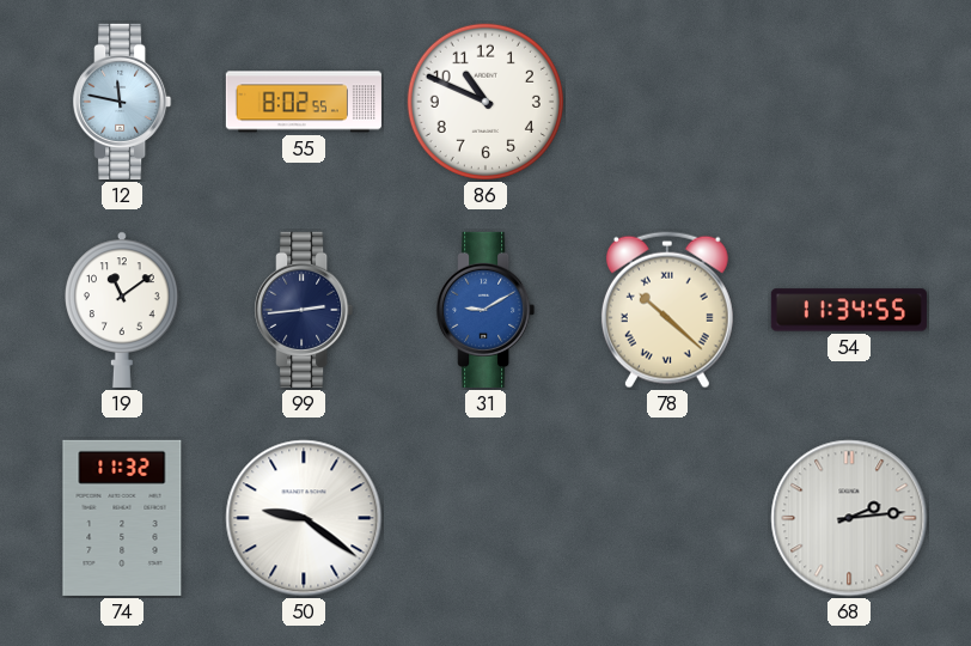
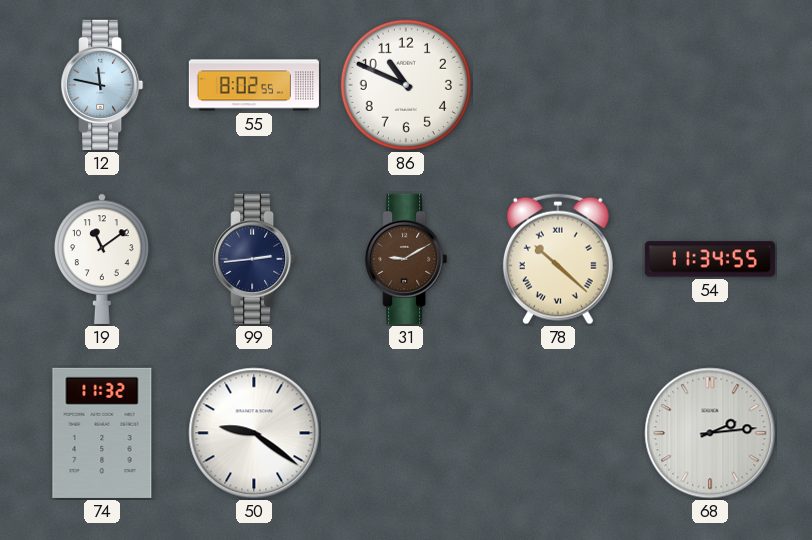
31 dial: blue -> brown (406, 259)
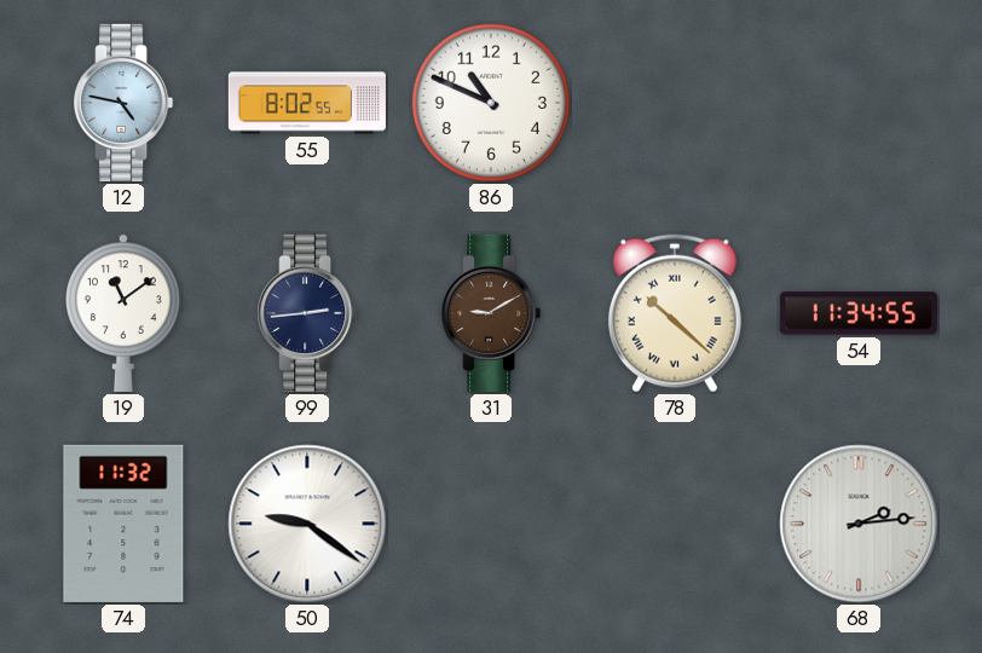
12: 11:47 -> 4:47 (123, 103)
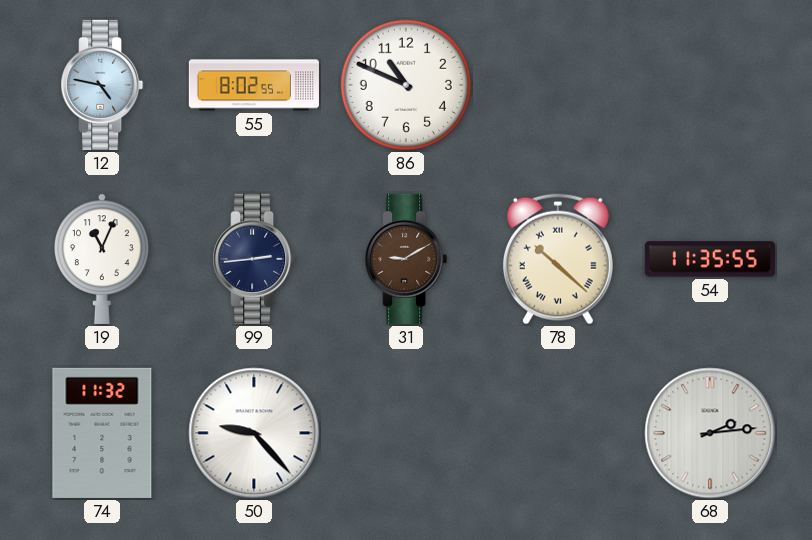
19: 11:09 -> 11:04 (103, 259)
54: 11:34 -> 11:35 (710, 259)
50: 9:21 -> 9:23 (254, 433)
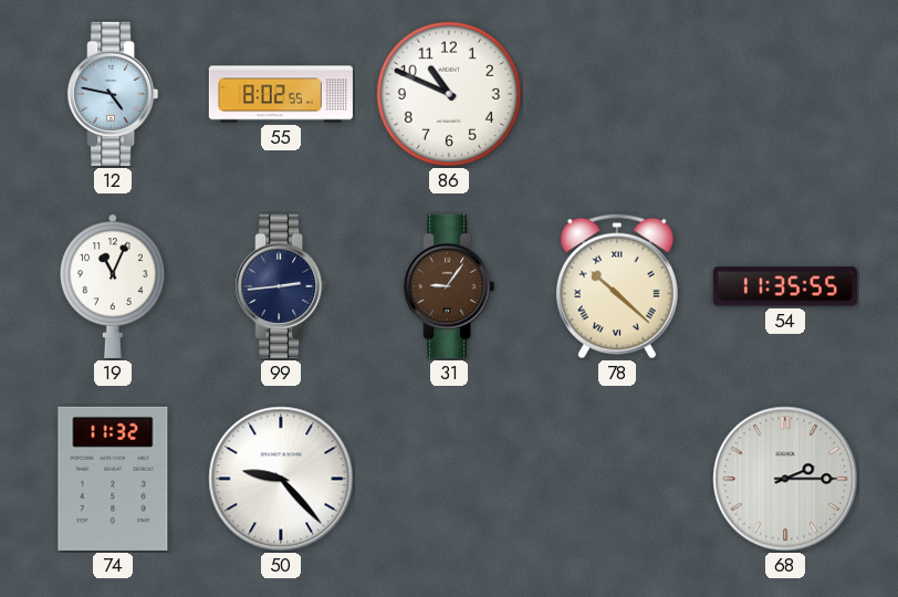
31: 9:10 -> 9:06 (449, 286)
68: 2:14 -> 2:15 (785, 479)
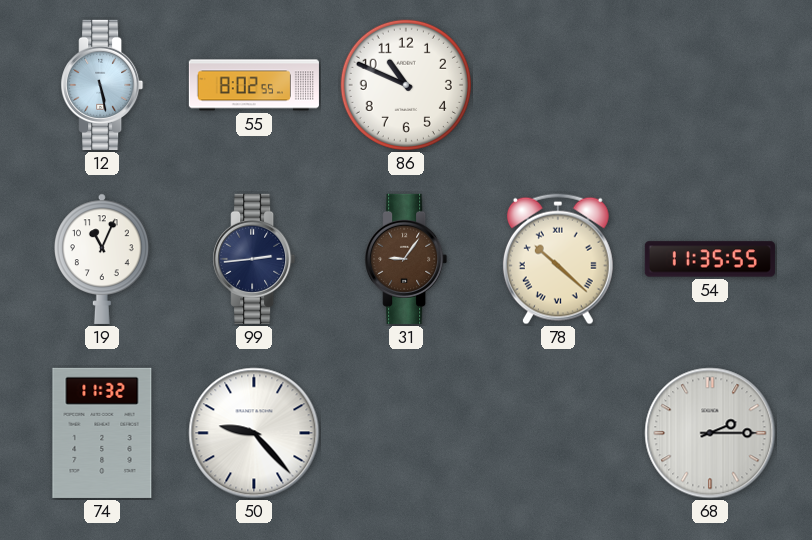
12: 4:47 -> 5:28 (102, 85)
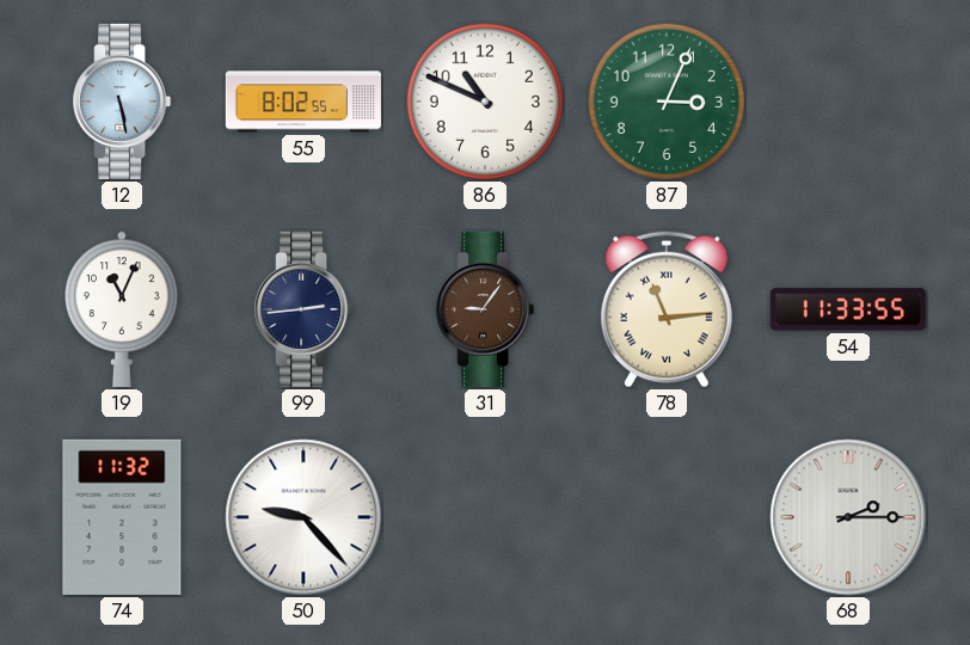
87: none -> 3:04 (667, 102)
78: 10:22 -> 11:14 (667, 309)
54: 11:35 -> 11:33 (848, 309)
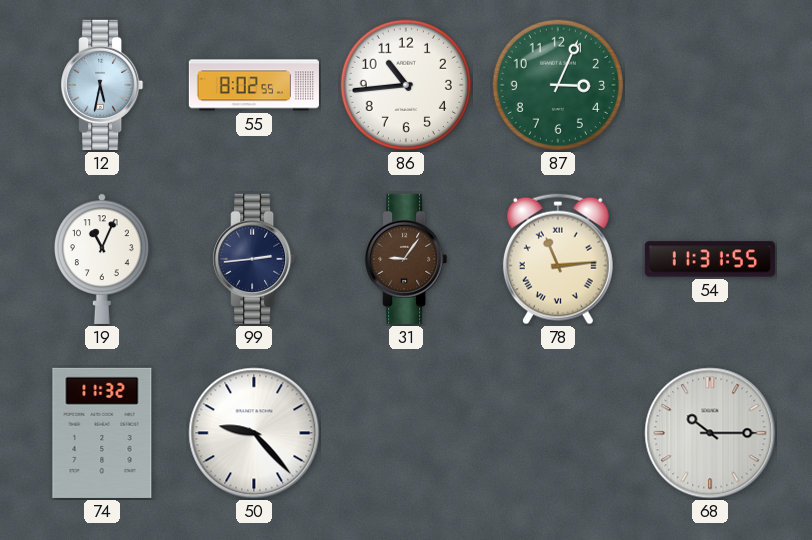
12: 5:28 -> 5:32 (102, 85)
86: 10:49 -> 10:44 (406, 85)
54: 11:33 -> 11:31 (710, 259)
68: 2:15 -> 10:15 (710, 433)
